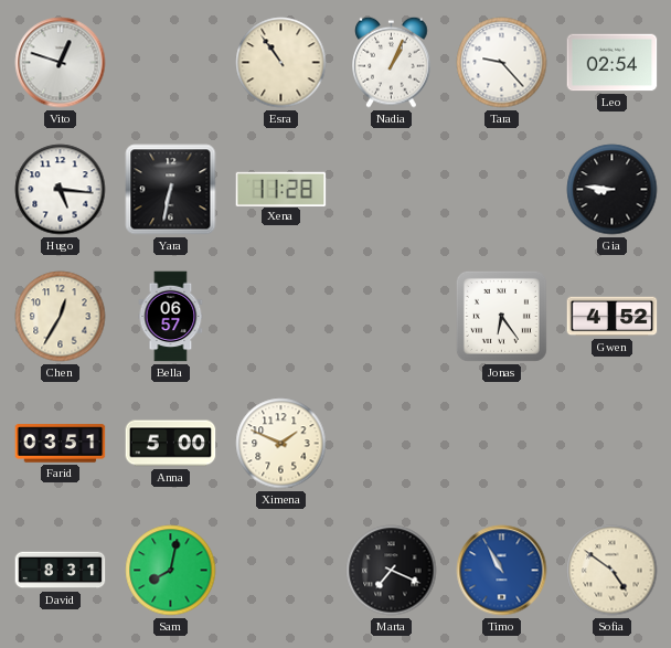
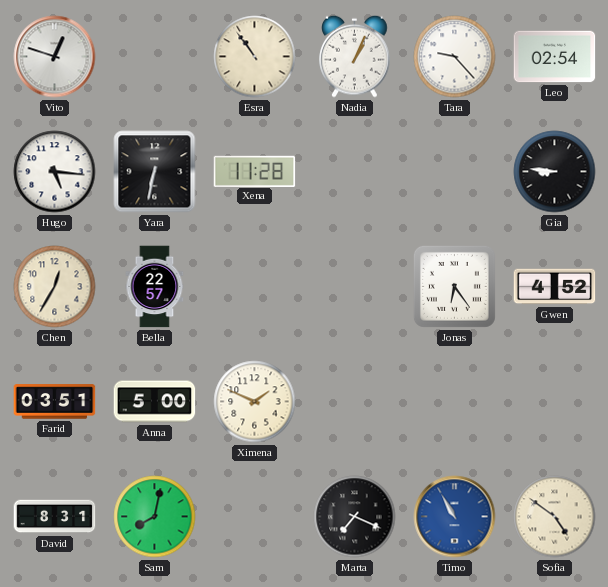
Bella: 06:57 -> 22:57 (155, 287)
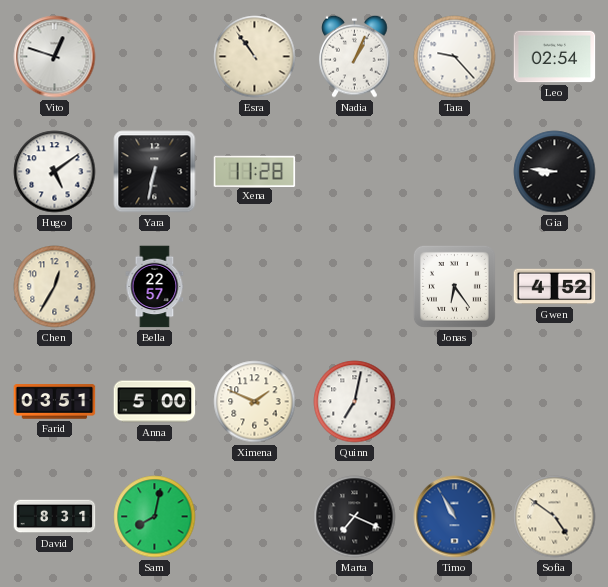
Hugo: 5:16 -> 5:09 (55, 172)
Quinn: none -> 7:02 (355, 402)
